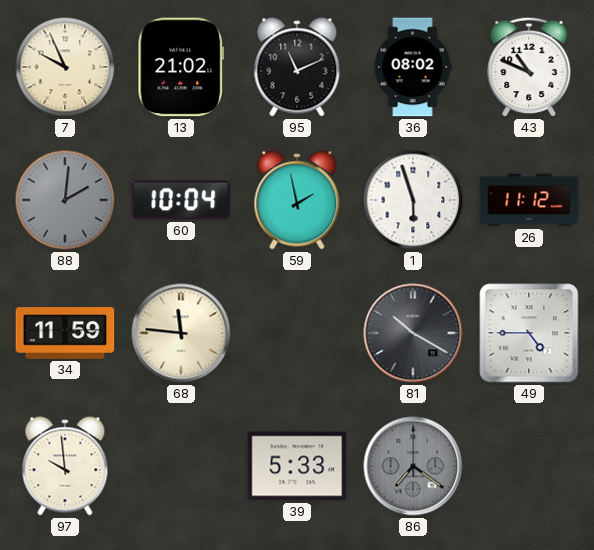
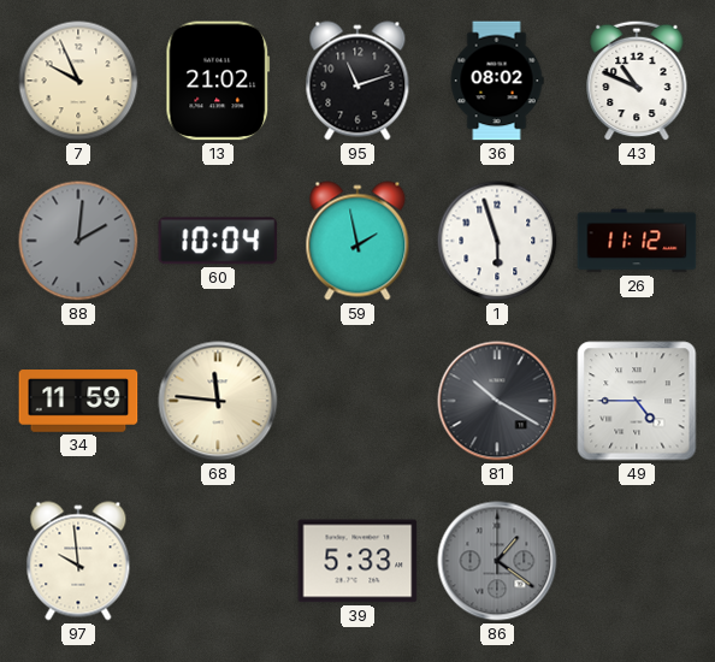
95: 11:11 -> 11:12 (357, 81)
86: 7:21 -> 1:21 (497, 561)
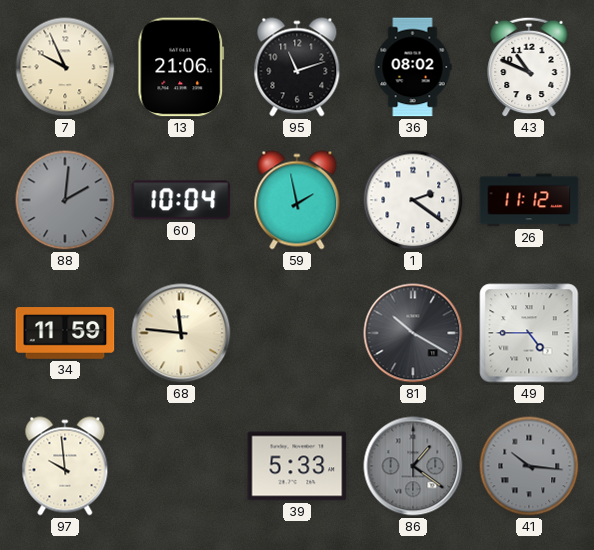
13: 21:02 -> 21:06 (181, 67)
1: 5:57 -> 2:21 (413, 200)
41: none -> 10:16 (529, 466)
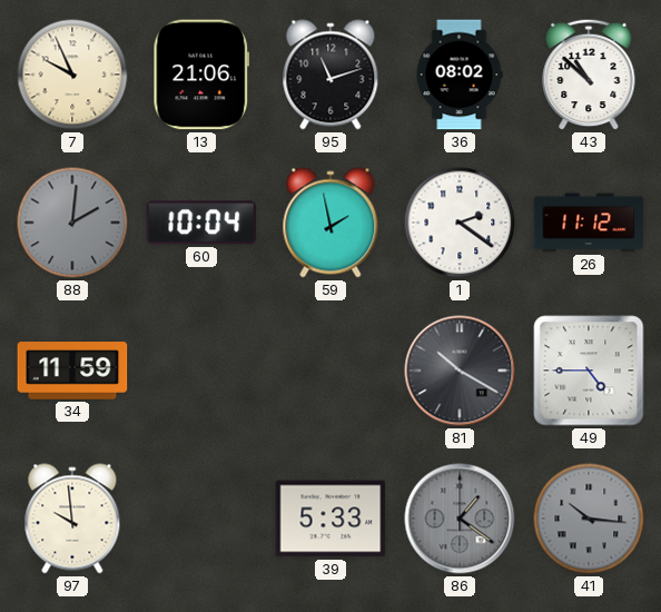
43: 10:49 -> 10:52 (589, 75)
68: 11:46 -> none (181, 333)
